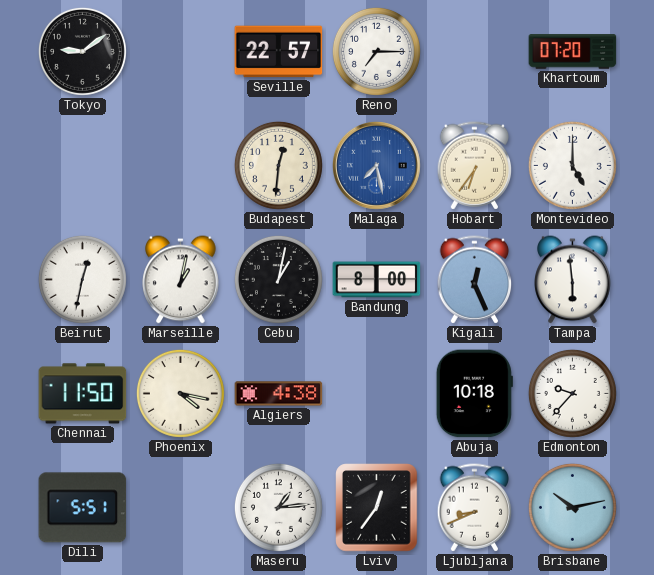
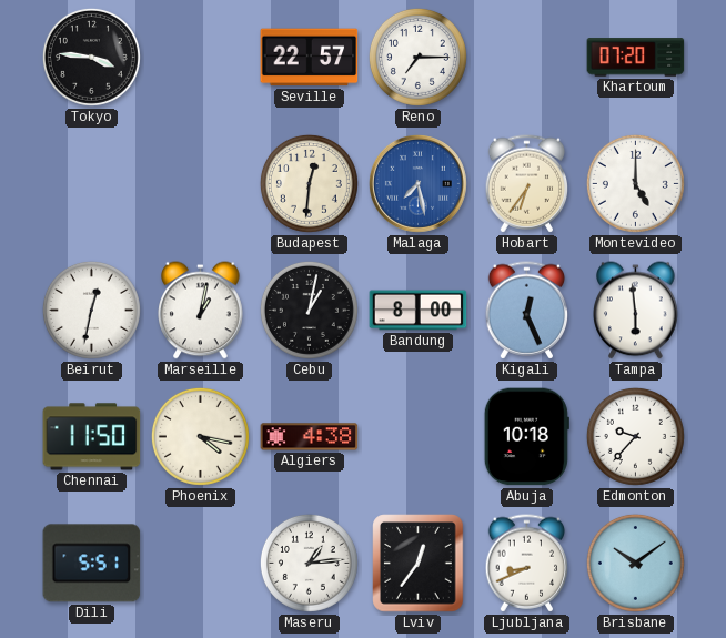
Tokyo: 9:09 -> 3:46 (91, 57)
Brisbane: 10:13 -> 10:09 (635, 563)
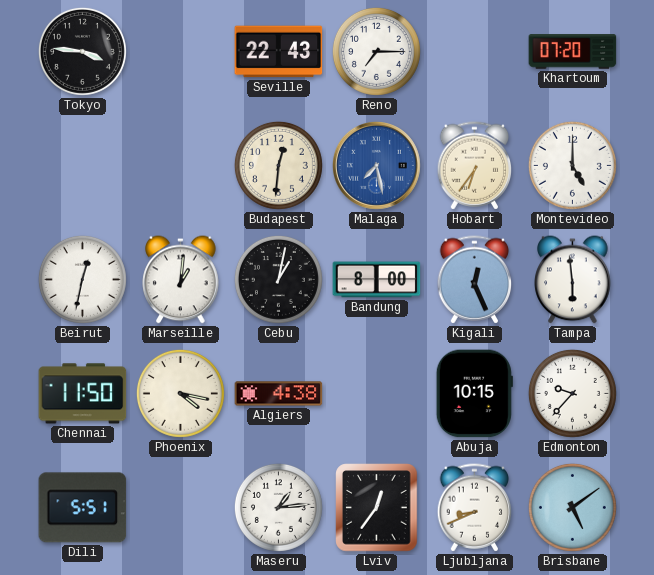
Seville: 22:57 -> 22:43 (279, 52)
Marseille: 1:02 -> 1:01 (181, 280)
Abuja: 10:18 -> 10:15 (474, 394)
Brisbane: 10:09 -> 5:09 (572, 507)
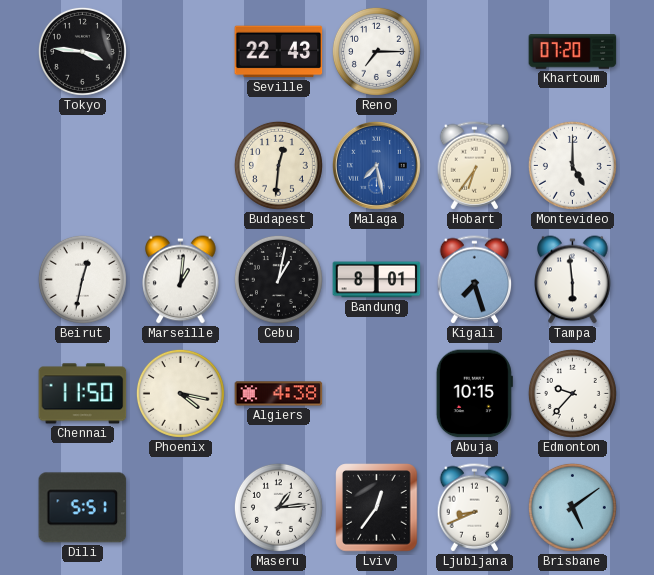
Bandung: 8:00 -> 8:01 (377, 280)
Kigali: 12:26 -> 7:27 (475, 280)
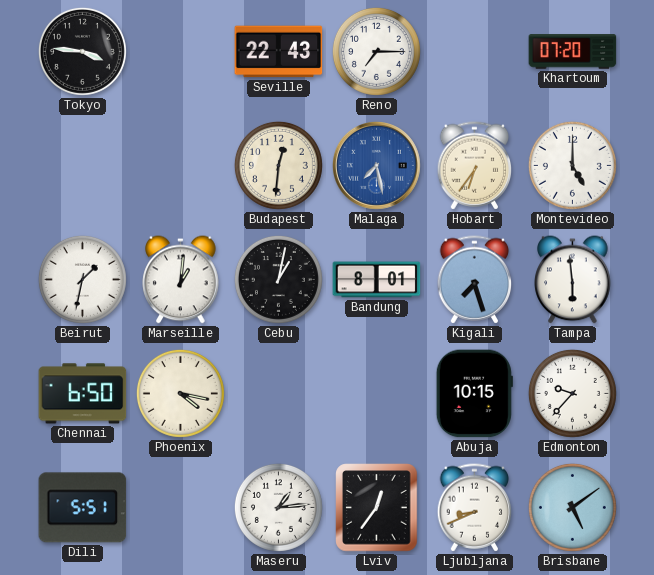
Beirut: 12:32 -> 1:32 (82, 279)
Chennai: 11:50 -> 6:50 (83, 394)
Algiers: 4:38 -> none (279, 394)
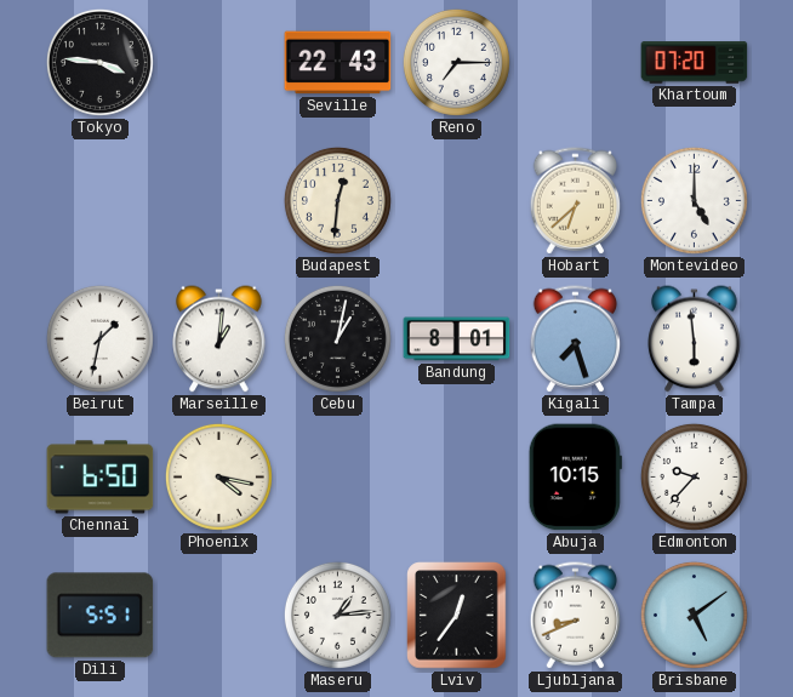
Malaga: 7:28 -> none (376, 165)
Hobart: 6:36 -> 6:38 (576, 201)
